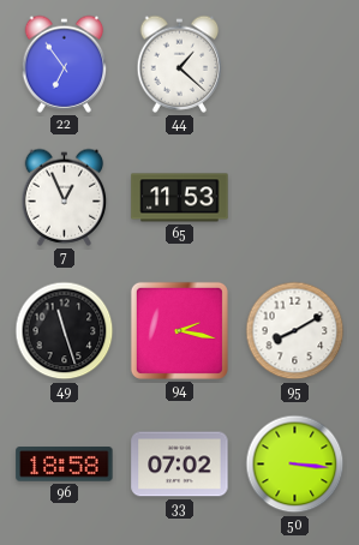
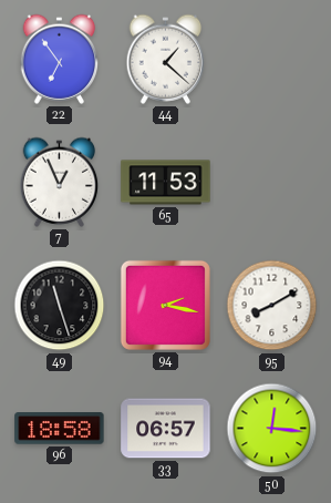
33: 07:02 -> 06:57 (166, 429)
50: 3:16 -> 12:16 (272, 429)
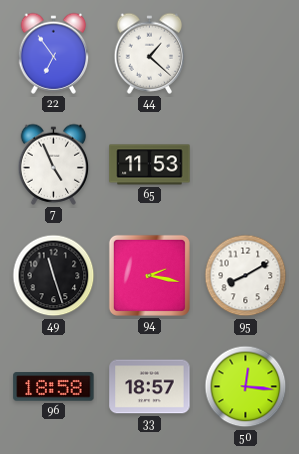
7: 12:56 -> 4:56 (54, 164)
33: 06:57 -> 18:57 (150, 387)
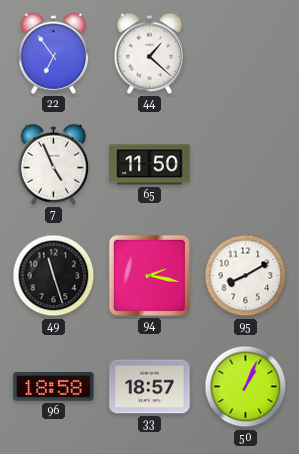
65: 11:53 -> 11:50 (150, 165)
50: 12:16 -> 1:04 (246, 387)
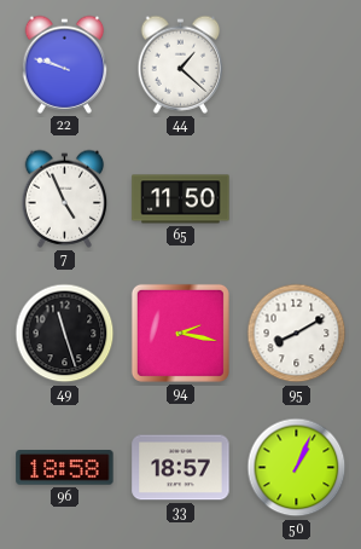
22: 6:54 -> 9:48 (65, 64)
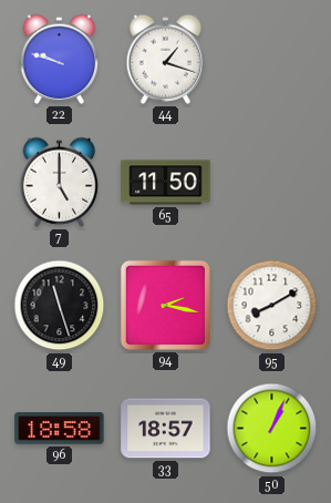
44: 1:22 -> 1:18 (166, 59)
7: 4:56 -> 5:00 (60, 182)
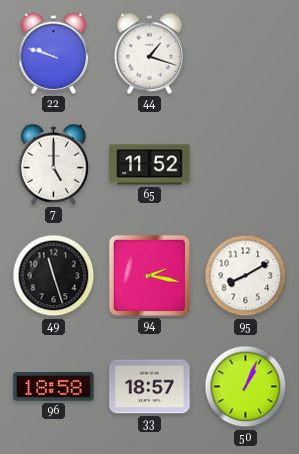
65: 11:50 -> 11:52 (150, 165)
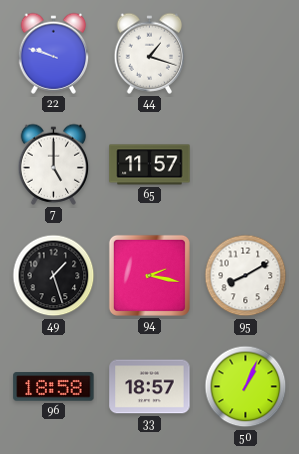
65: 11:52 -> 11:57 (150, 165)
49: 11:27 -> 1:27 (54, 276)
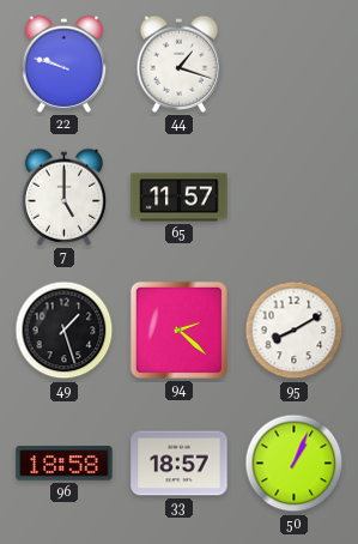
94: 2:17 -> 2:22 (178, 330)
